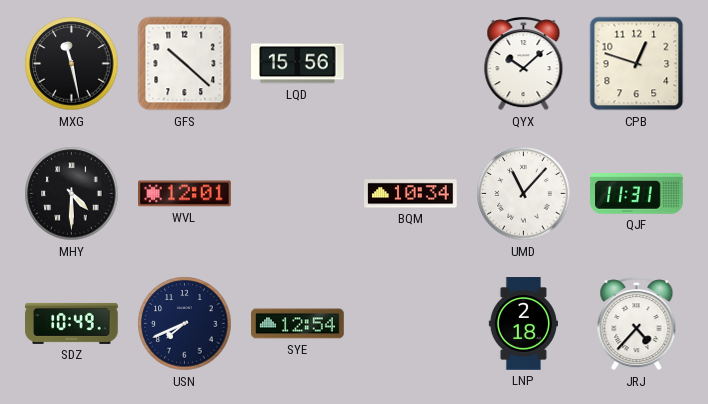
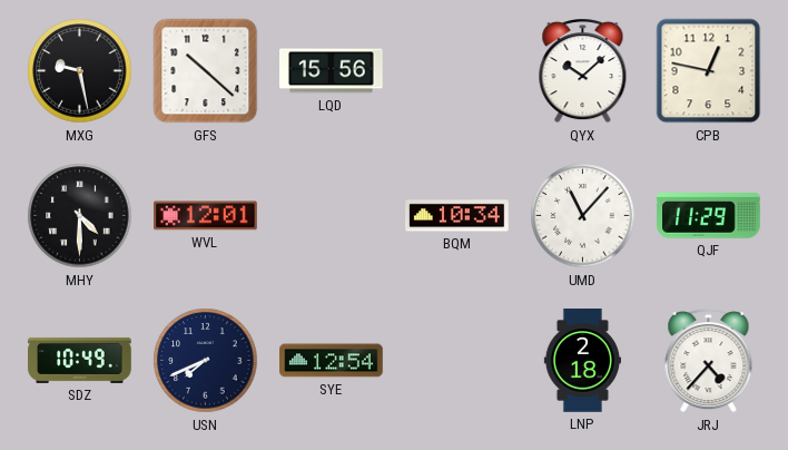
MXG: 11:28 -> 9:28 (80, 71)
CPB: 12:48 -> 12:47 (709, 71)
QJF: 11:31 -> 11:29 (709, 216)
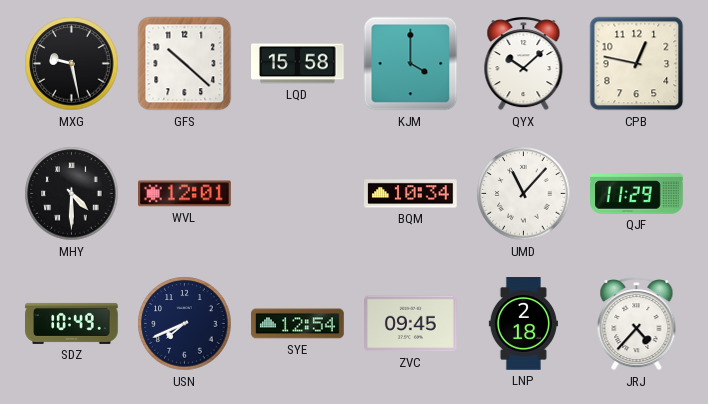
LQD: 15:56 -> 15:58 (298, 64)
KJM: none -> 4:00 (411, 64)
ZVC: none -> 09:45 (411, 324)
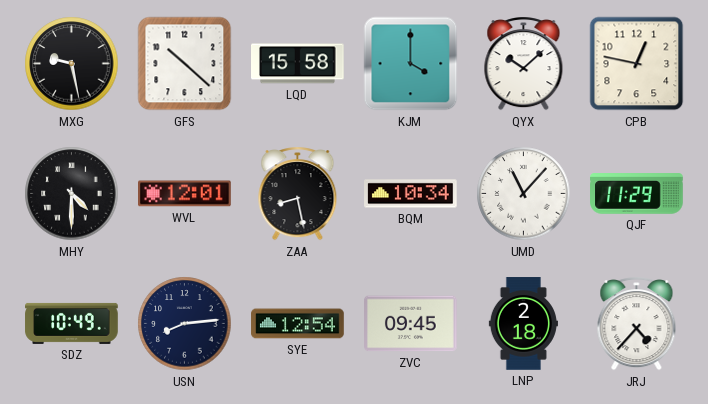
ZAA: none -> 8:28 (298, 194)
USN: 7:41 -> 8:14 (185, 324)
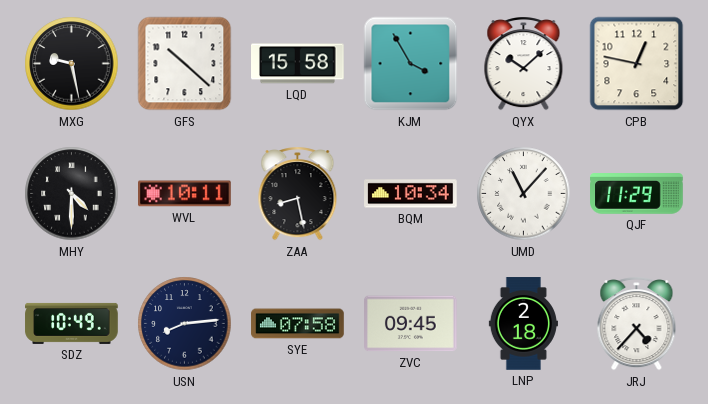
KJM: 4:00 -> 3:55 (411, 64)
WVL: 12:01 -> 10:11 (185, 194)
SYE: 12:54 -> 07:58 (298, 324)
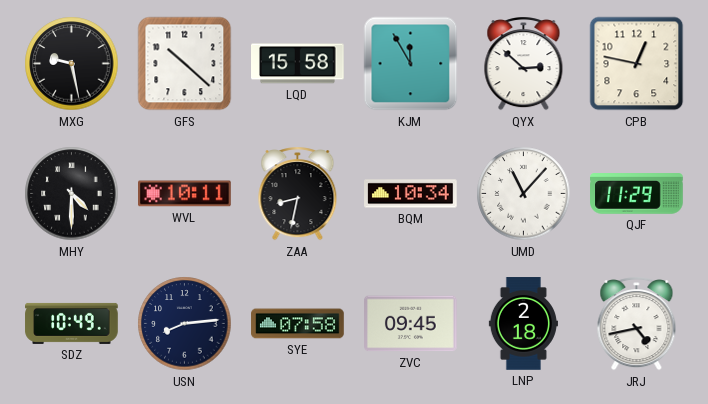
KJM: 3:55 -> 11:55 (411, 64)
QYX: 10:08 -> 2:52 (524, 64)
ZAA: 8:28 -> 8:32 (298, 194)
JRJ: 4:37 -> 4:43 (637, 324)
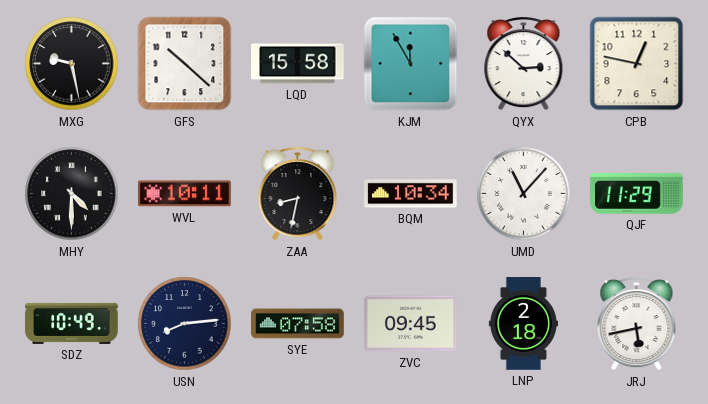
JRJ: 4:43 -> 5:43 (637, 324)
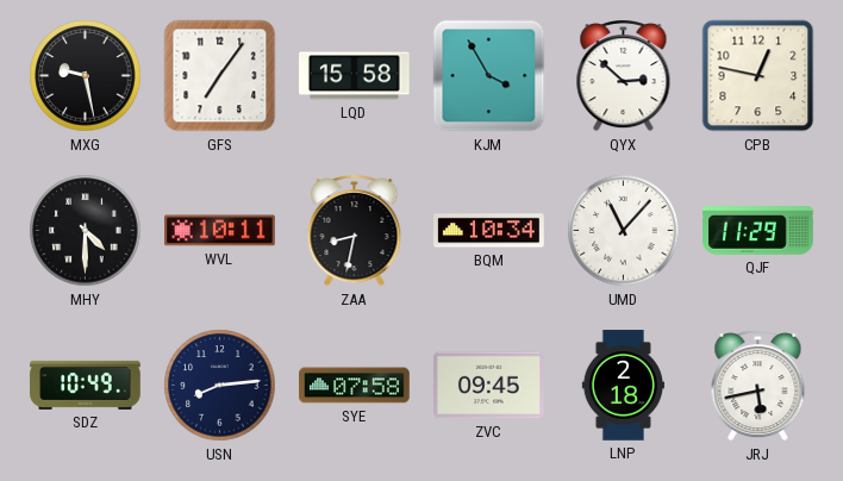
GFS: 10:22 -> 7:06 (220, 76)
KJM: 11:55 -> 3:55 (489, 76)
